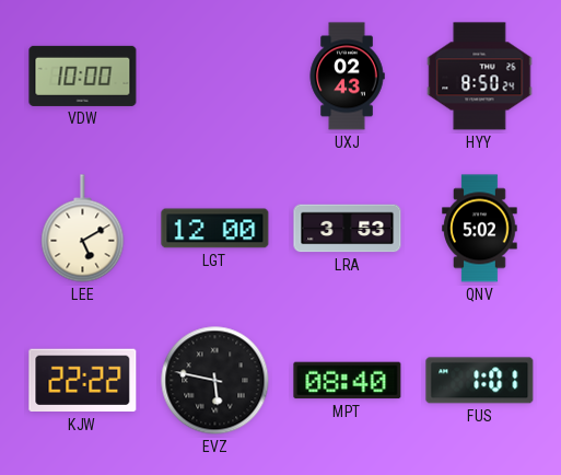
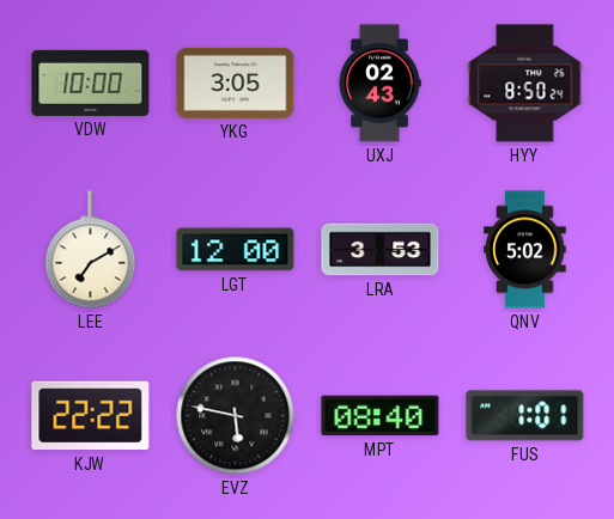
YKG: none -> 3:05 (236, 83)
LEE: 5:10 -> 7:10 (91, 250)
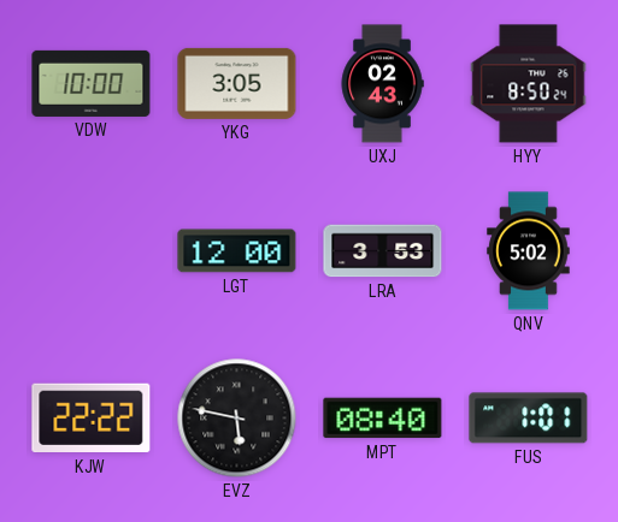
LEE: 7:10 -> none (91, 250)
